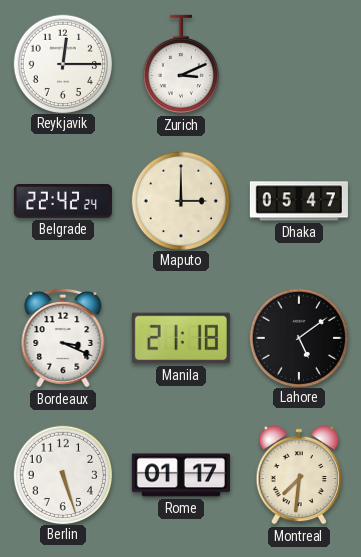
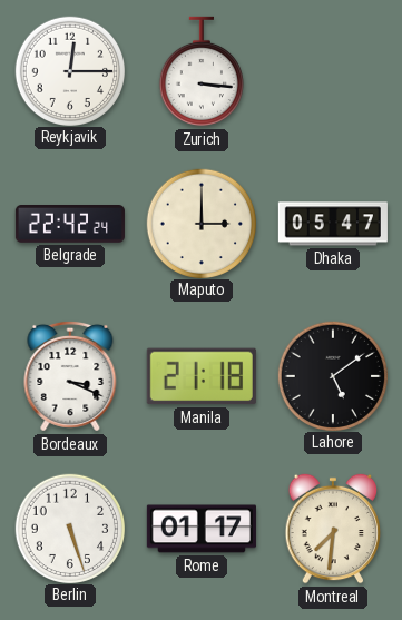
Zurich: 3:11 -> 3:16 (202, 71)
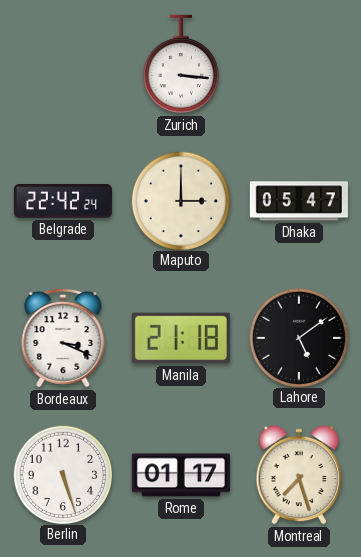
Reykjavik: 12:15 -> none (69, 70)
Montreal: 7:31 -> 7:27 (299, 475)
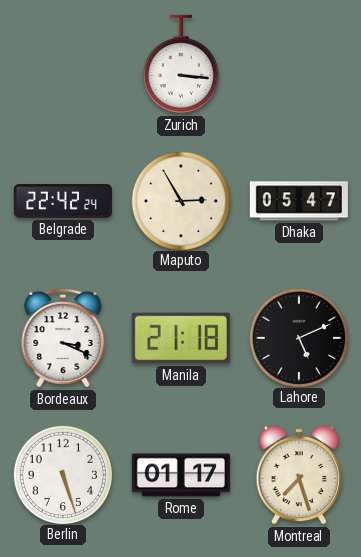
Maputo: 3:00 -> 2:55 (180, 200)
Lahore: 5:09 -> 5:11 (298, 337)
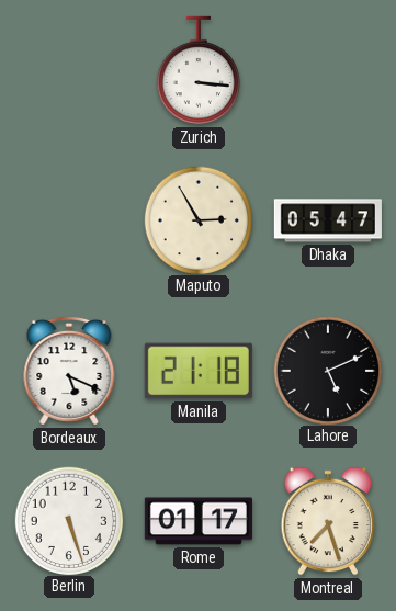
Belgrade: 22:42 -> none (63, 202)
Bordeaux: 3:19 -> 5:19 (69, 371)
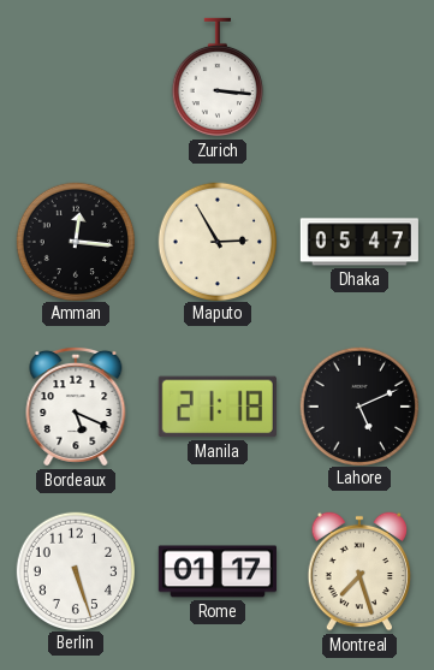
Amman: none -> 12:16 (75, 241)
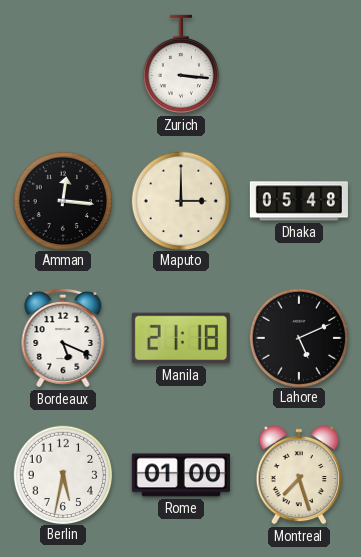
Maputo: 2:55 -> 3:00 (180, 200)
Dhaka: 05:47 -> 05:48 (299, 201)
Berlin: 5:27 -> 5:32 (62, 474)
Rome: 01:17 -> 01:00 (181, 475)
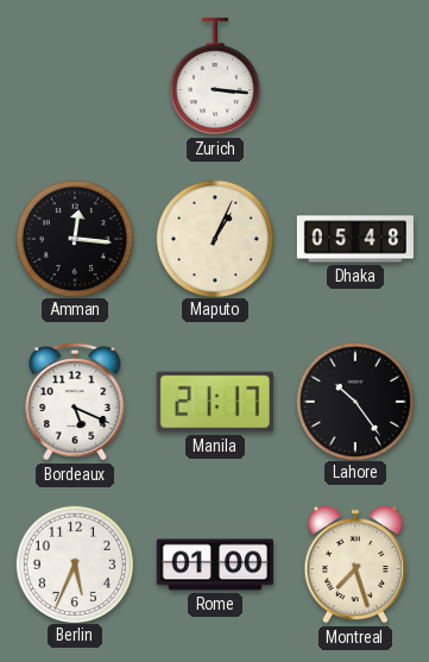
Maputo: 3:00 -> 1:04 (214, 238)
Manila: 21:18 -> 21:17 (215, 402)
Lahore: 5:11 -> 10:24 (354, 401)
Berlin: 5:32 -> 5:34 (74, 563)
